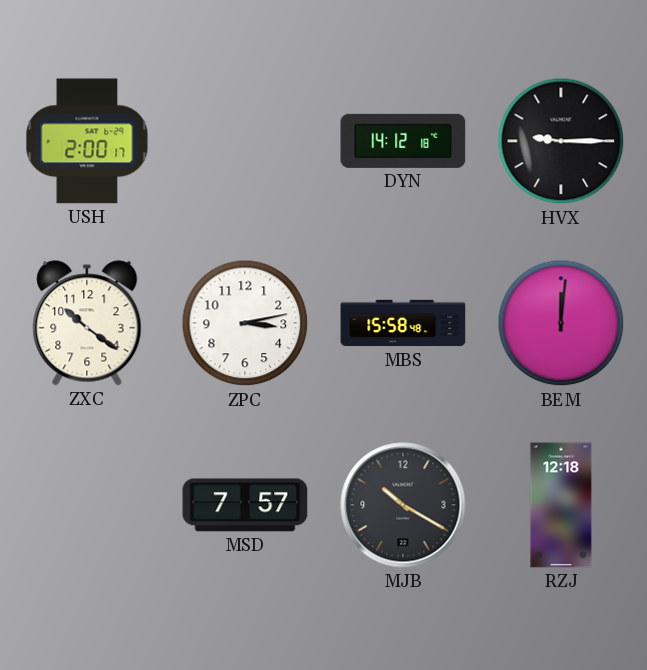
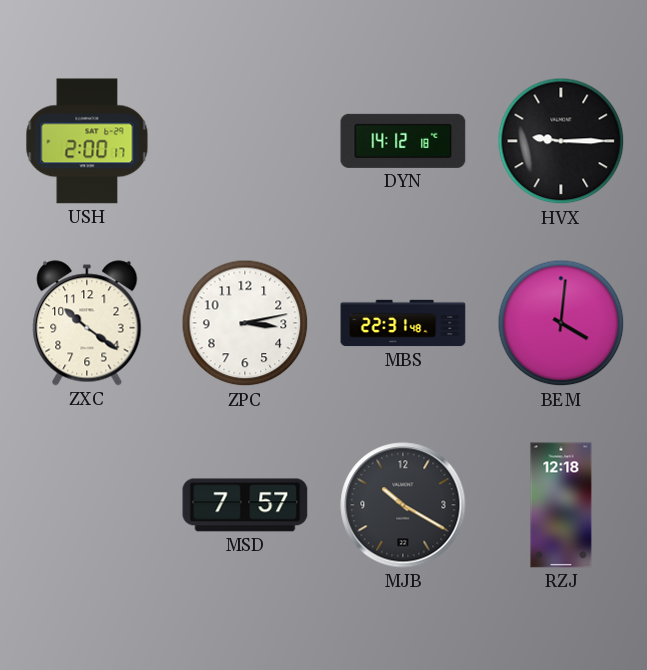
MBS: 15:58 -> 22:31 (403, 323)
BEM: 12:01 -> 4:01 (561, 323)
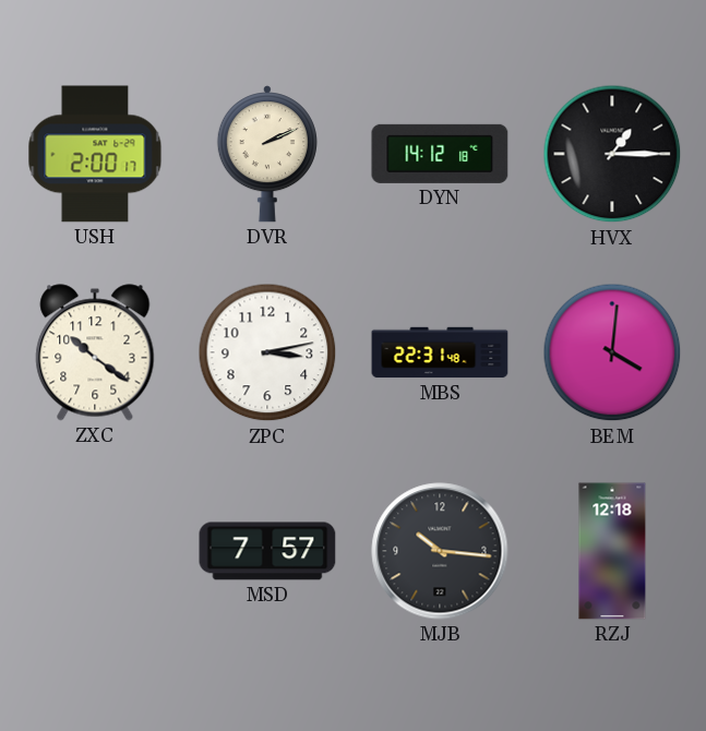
DVR: none -> 2:11 (267, 154)
HVX: 9:15 -> 1:15 (612, 154)
MJB: 10:20 -> 10:16 (440, 551)
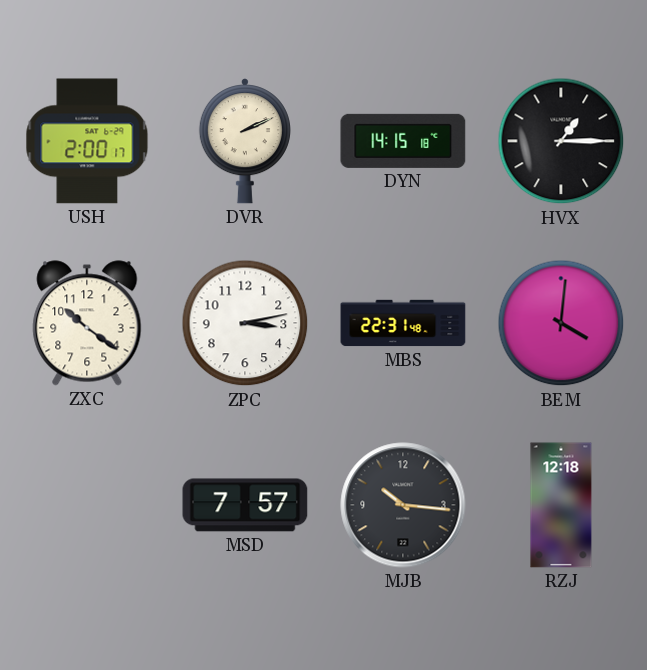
DYN: 14:12 -> 14:15 (403, 141)
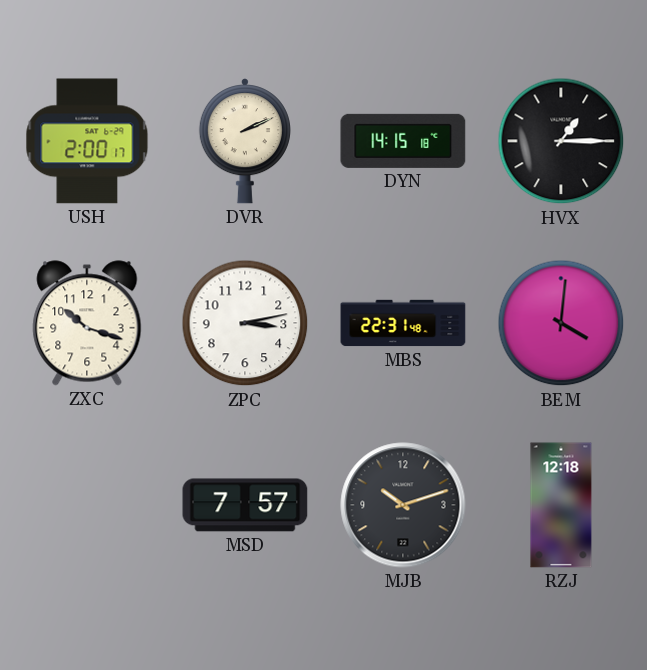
ZXC: 10:21 -> 10:18 (87, 323)
MJB: 10:16 -> 10:12 (403, 505)
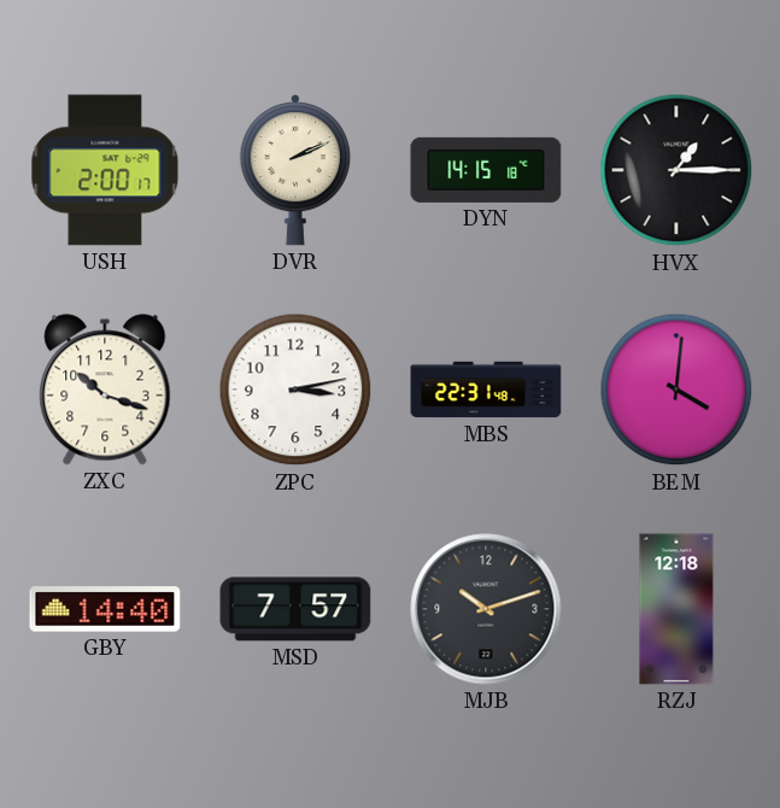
GBY: none -> 14:40 (105, 609)
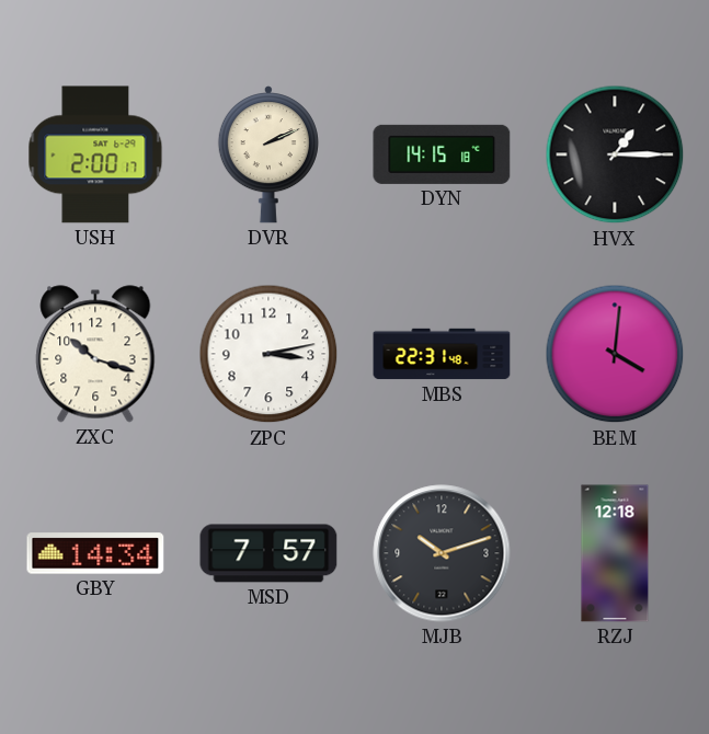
GBY: 14:40 -> 14:34 (95, 553)
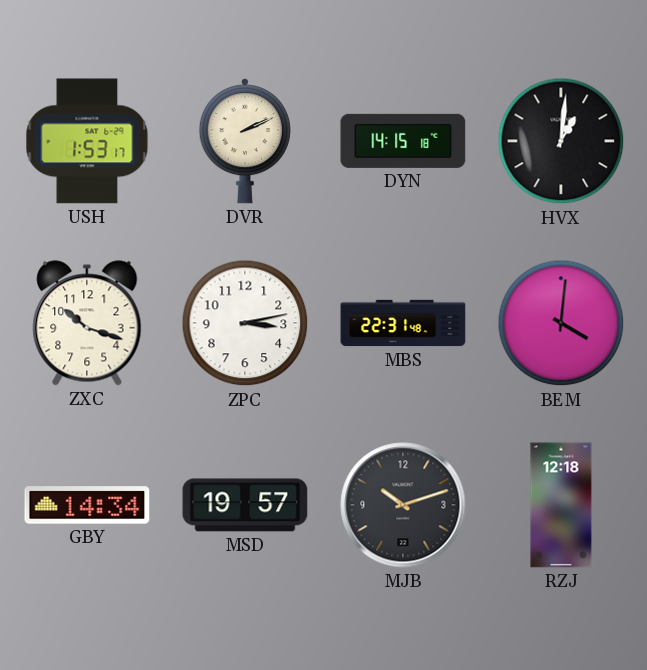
USH: 2:00 -> 1:53 (87, 141)
HVX: 1:15 -> 1:01 (561, 141)
MSD: 7:57 -> 19:57 (245, 505)
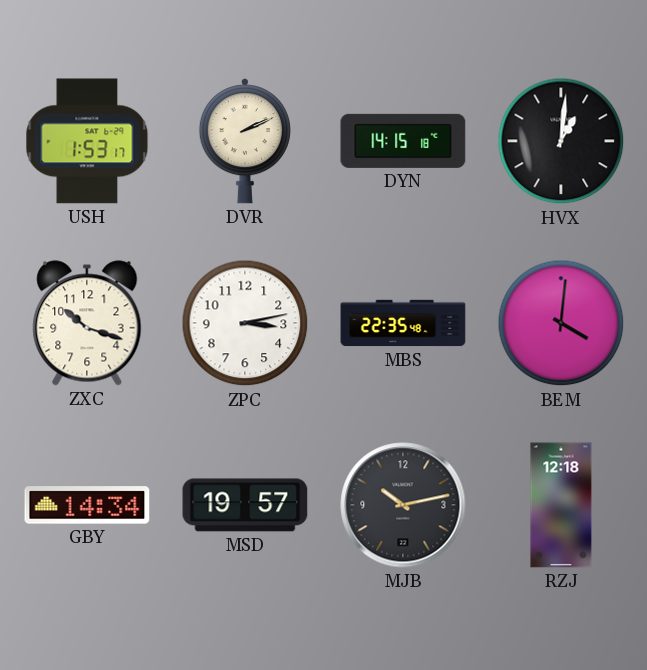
MBS: 22:31 -> 22:35 (403, 323)
MJB: 10:12 -> 10:13 (403, 505)
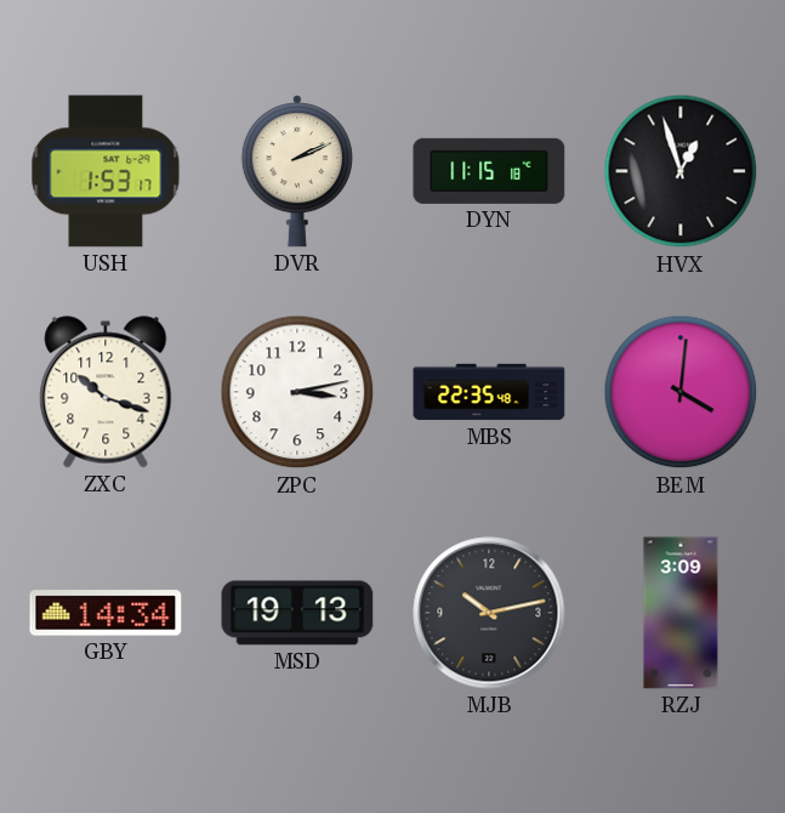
DYN: 14:15 -> 11:15 (489, 171)
HVX: 1:01 -> 12:57 (681, 171)
MSD: 19:57 -> 19:13 (297, 613)
RZJ: 12:18 -> 3:09 (681, 613)
